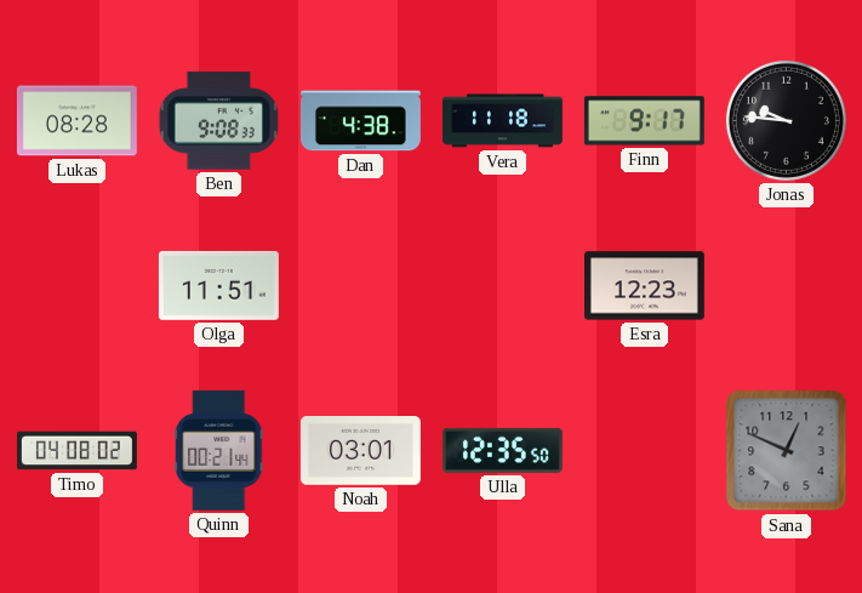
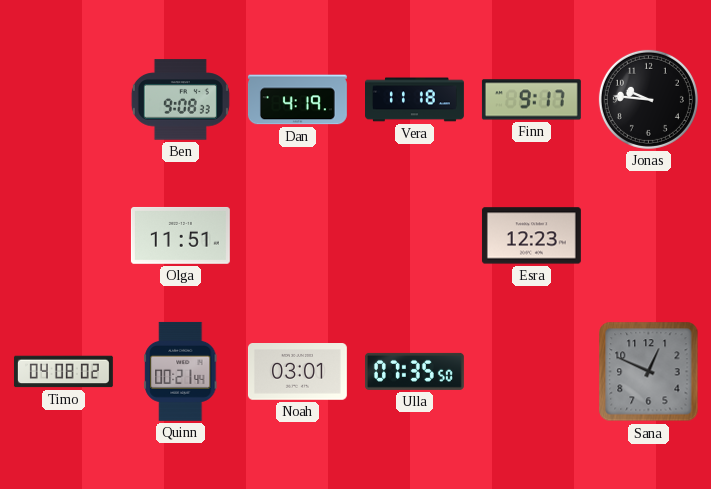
Lukas: 08:28 -> none (76, 121)
Dan: 4:38 -> 4:19 (297, 100)
Ulla: 12:35 -> 07:35 (414, 371)
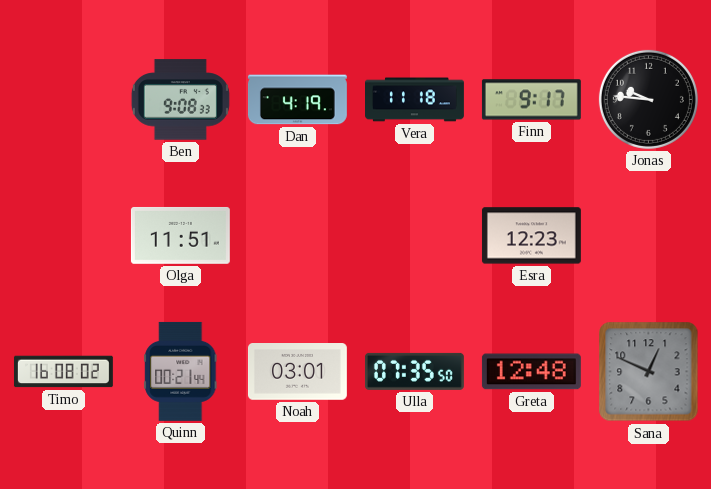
Timo: 04:08 -> 16:08 (63, 372)
Greta: none -> 12:48 (531, 372)
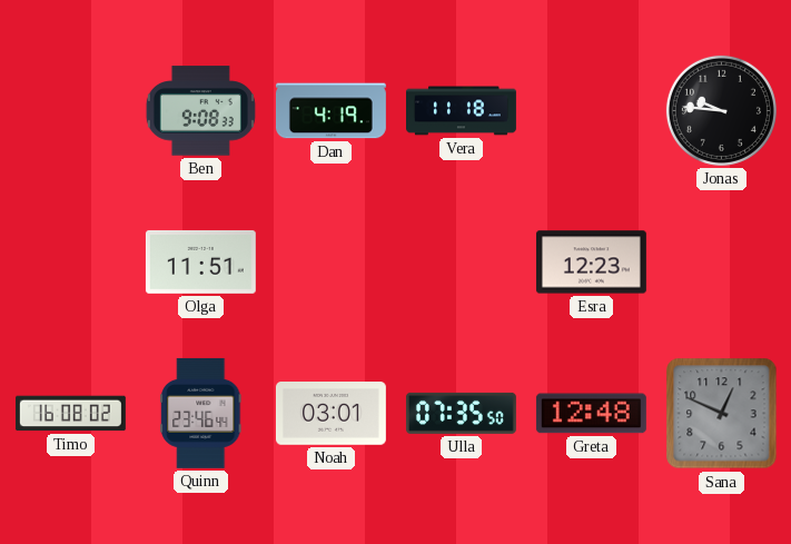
Finn: 9:17 -> none (531, 100)
Quinn: 00:21 -> 23:46 (201, 413)
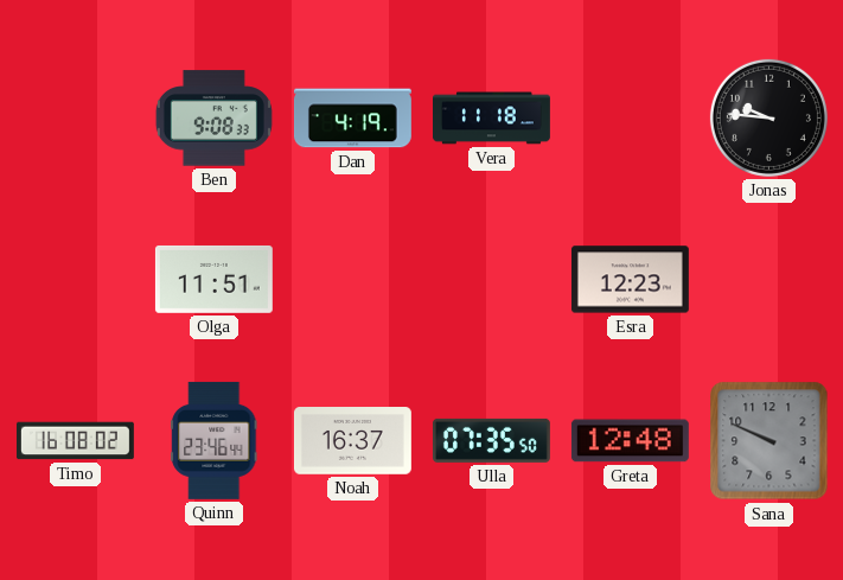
Noah: 03:01 -> 16:37 (352, 441)
Sana: 12:49 -> 9:49 (769, 441)
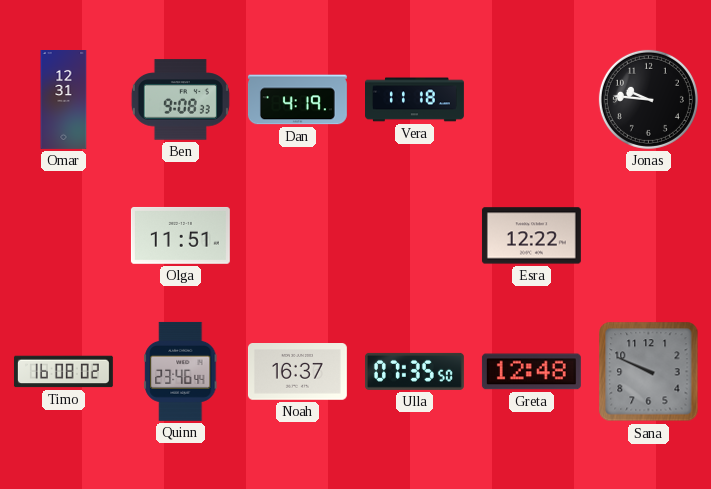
Omar: none -> 12:31 (64, 100)
Esra: 12:23 -> 12:22 (531, 236)
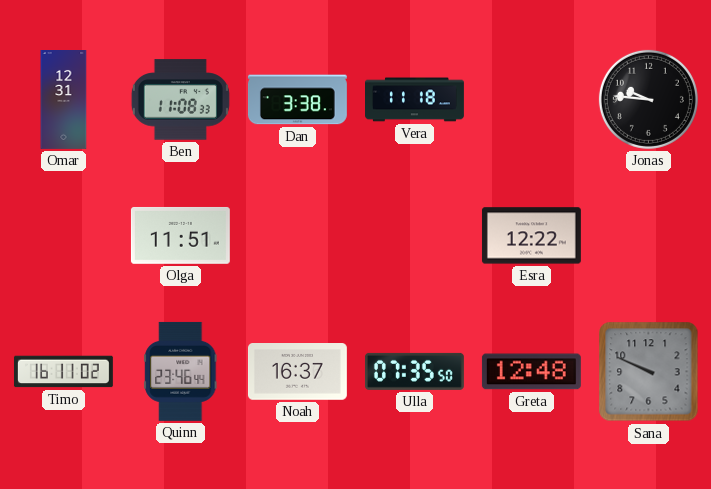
Ben: 9:08 -> 11:08 (180, 100)
Dan: 4:19 -> 3:38 (297, 100)
Timo: 16:08 -> 16:11 (63, 372)
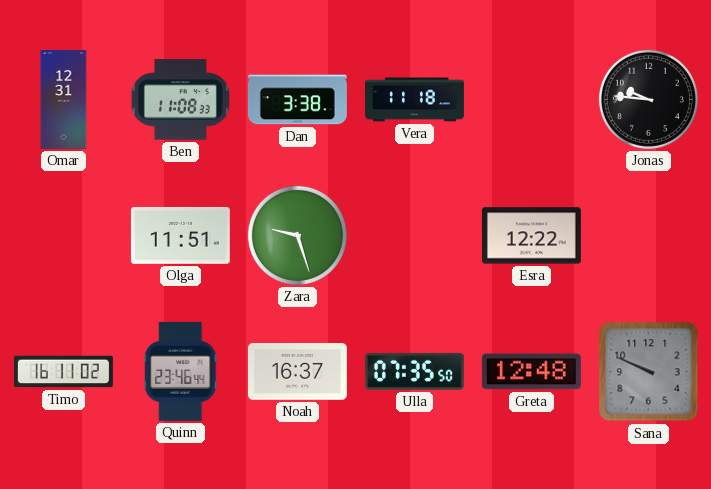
Zara: none -> 9:27 (297, 235)
